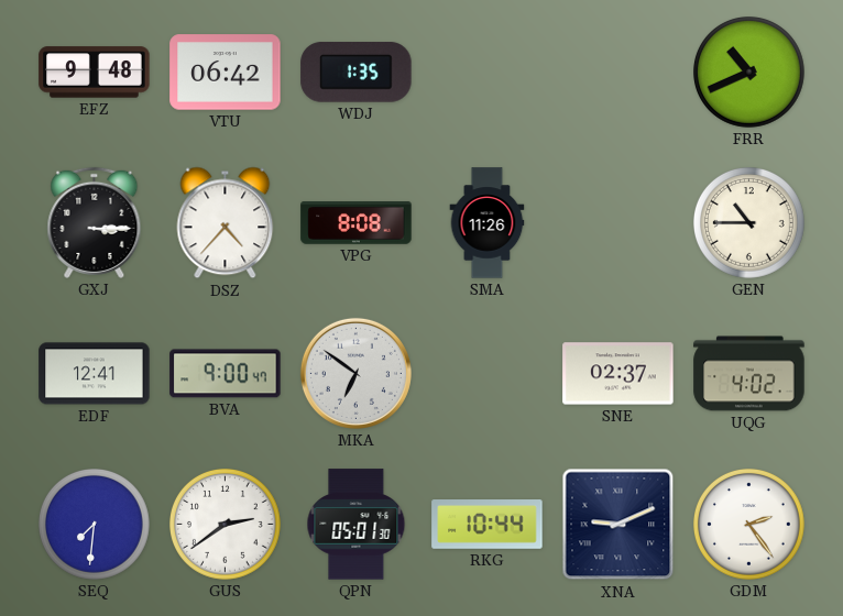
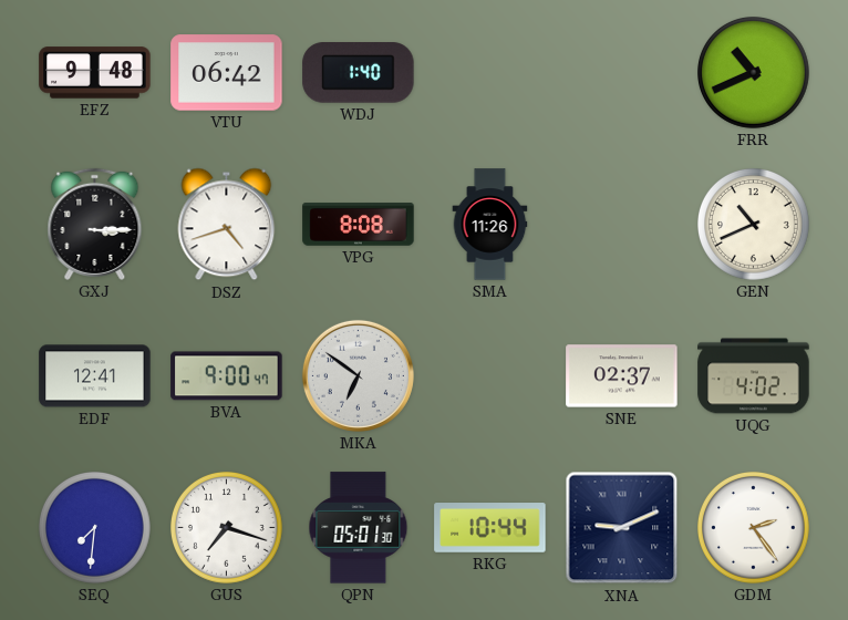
WDJ: 1:35 -> 1:40 (359, 73)
DSZ: 4:37 -> 4:42 (227, 225)
GEN: 10:45 -> 10:41 (754, 225)
GUS: 2:39 -> 7:18 (227, 528)
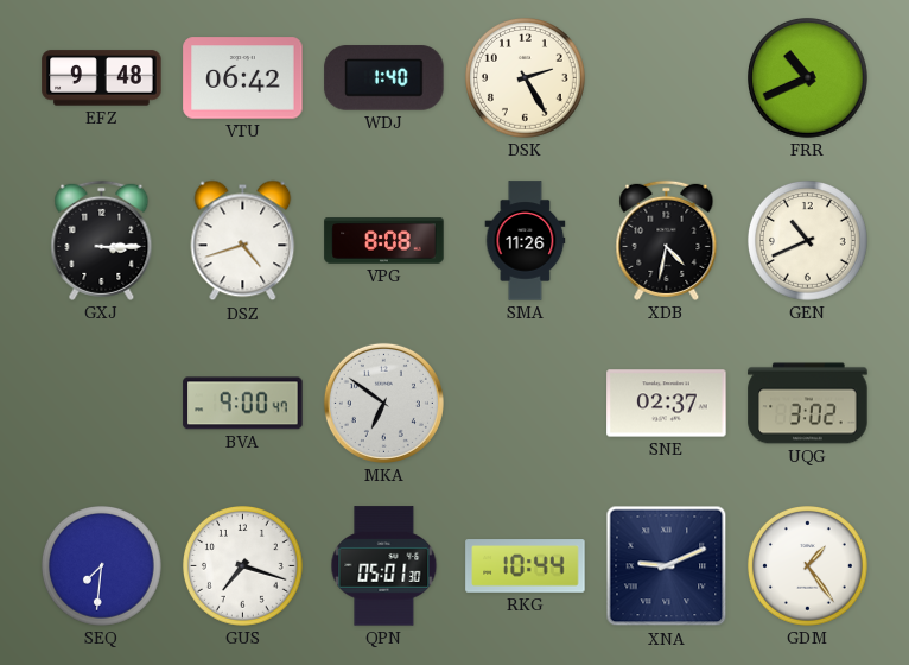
DSK: none -> 2:25 (526, 78)
XDB: none -> 4:32 (667, 240)
EDF: 12:41 -> none (95, 376)
UQG: 4:02 -> 3:02 (808, 404)
GDM: 2:24 -> 1:24 (808, 566)
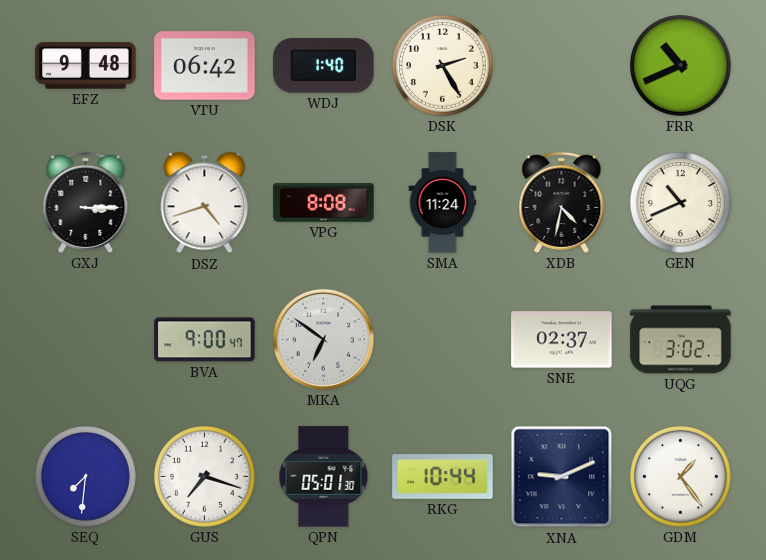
SMA: 11:26 -> 11:24 (443, 203)
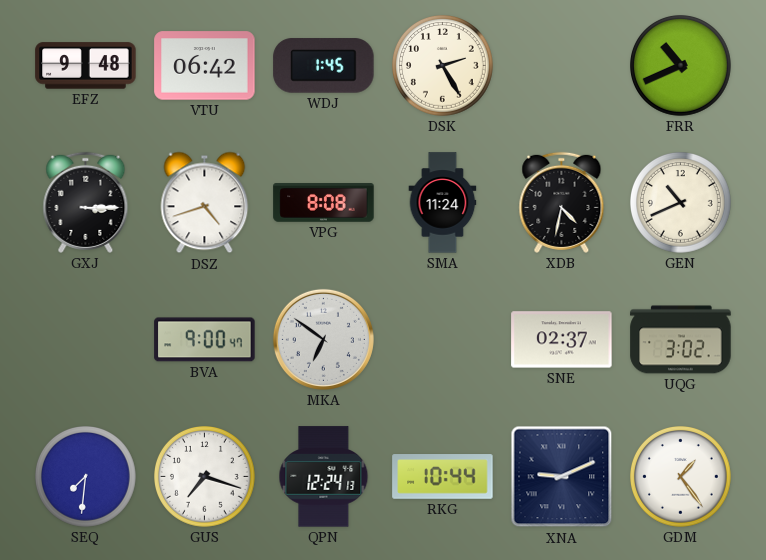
WDJ: 1:40 -> 1:45 (324, 66)
QPN: 05:01 -> 12:24 (324, 477)
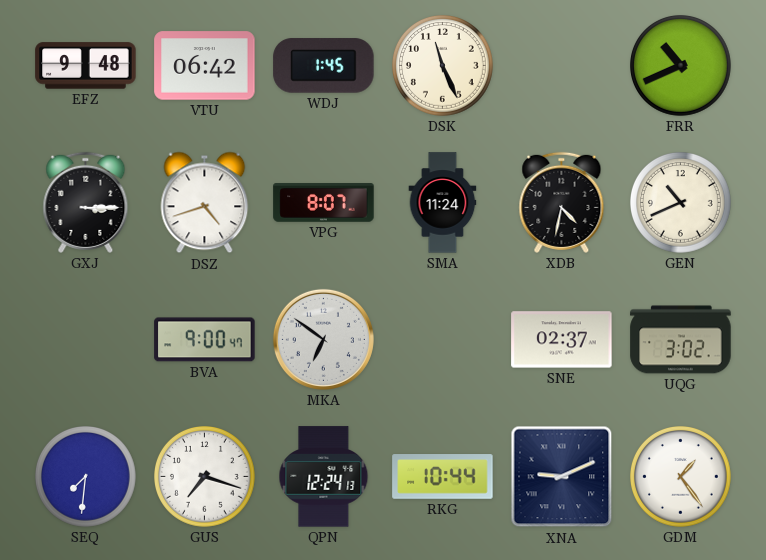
DSK: 2:25 -> 11:26 (443, 66)
VPG: 8:08 -> 8:07 (324, 203)
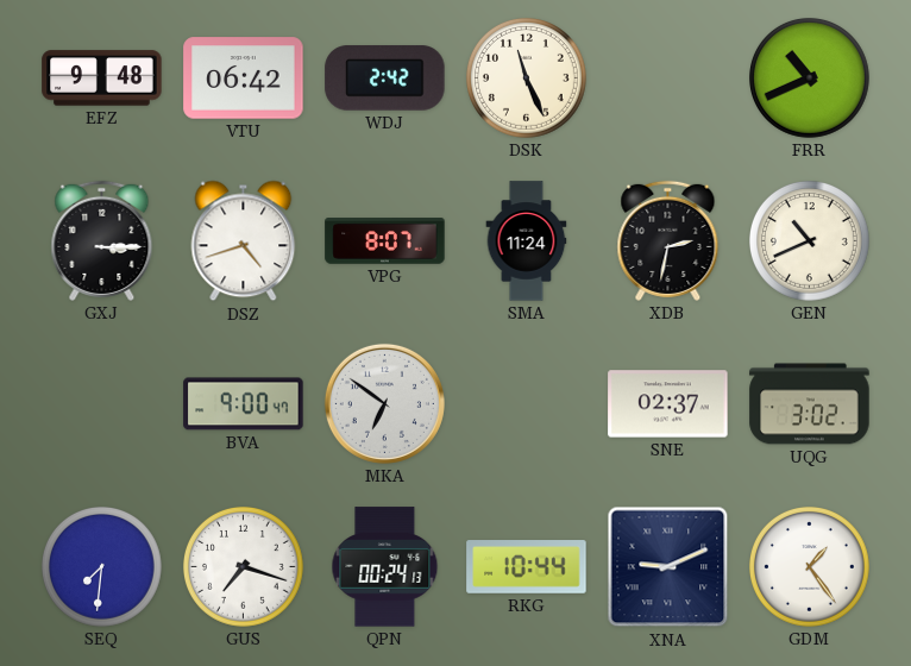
WDJ: 1:45 -> 2:42 (385, 78)
XDB: 4:32 -> 2:32 (668, 240)
QPN: 12:24 -> 00:24 (385, 567)
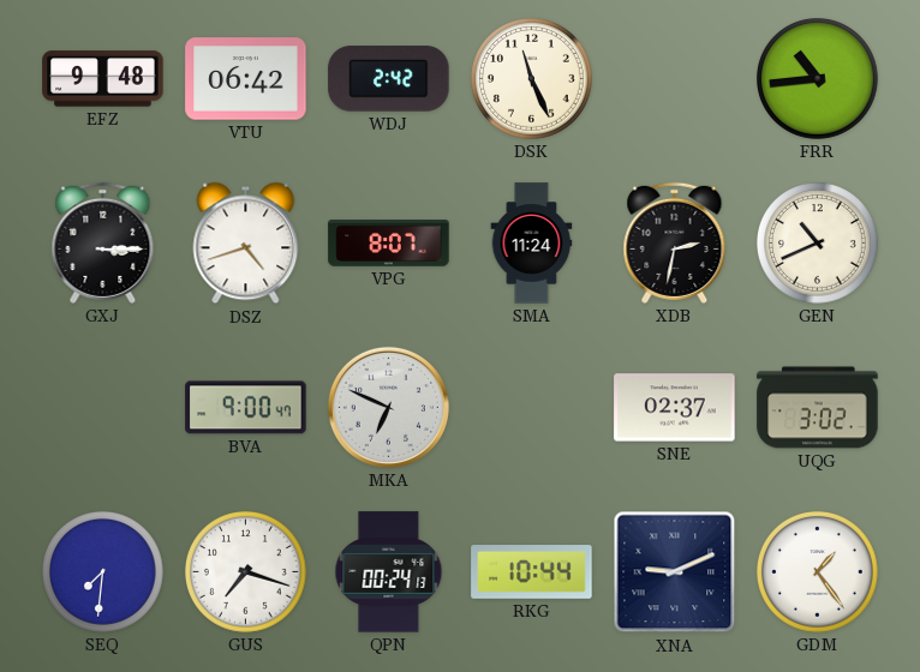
FRR: 10:41 -> 10:44 (818, 79)
MKA: 6:51 -> 6:49 (388, 407)
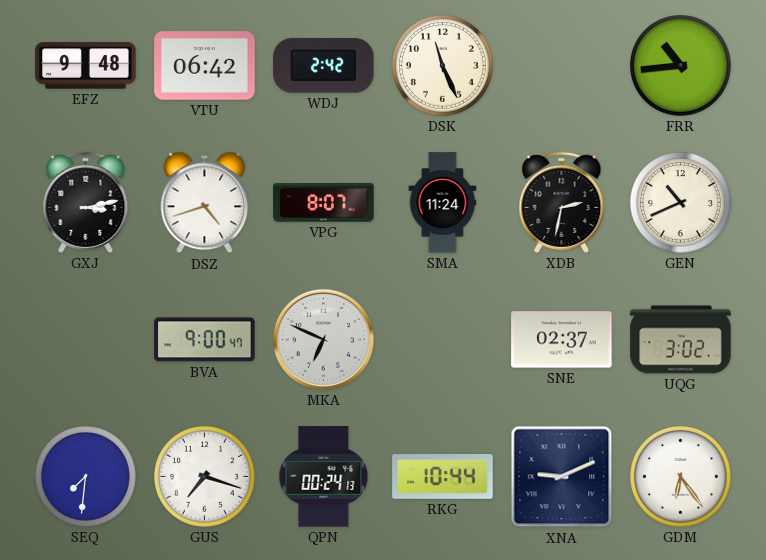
GXJ: 3:15 -> 3:13 (86, 202)
GDM: 1:24 -> 6:24 (681, 477)
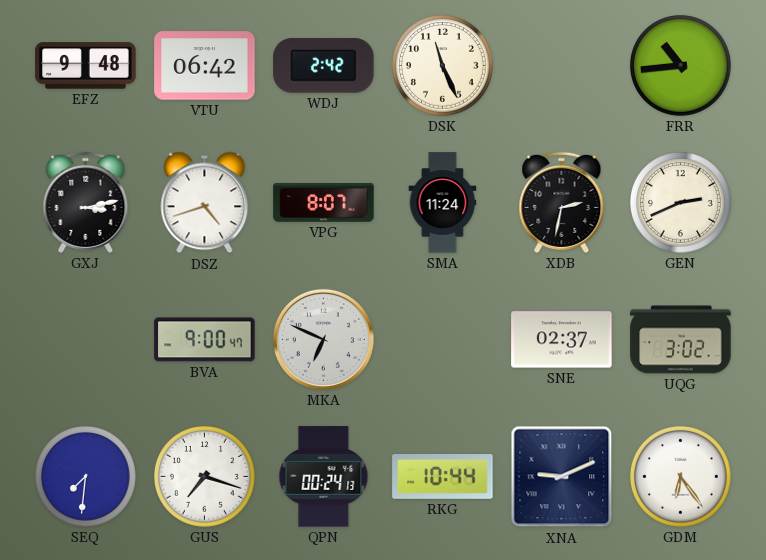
GEN: 10:41 -> 2:41 (681, 203)
